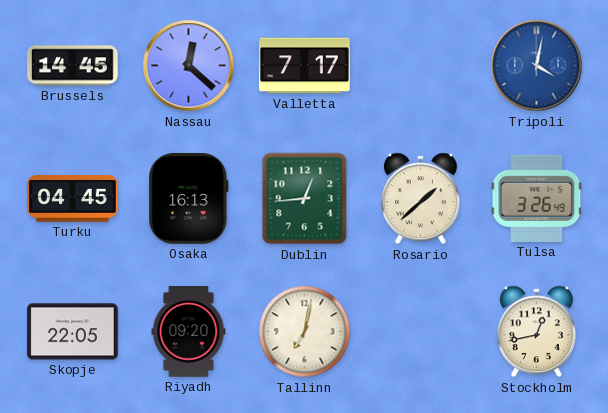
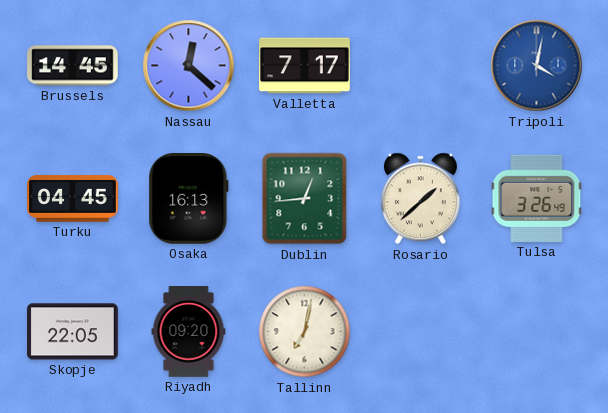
Stockholm: 12:43 -> none (536, 332)
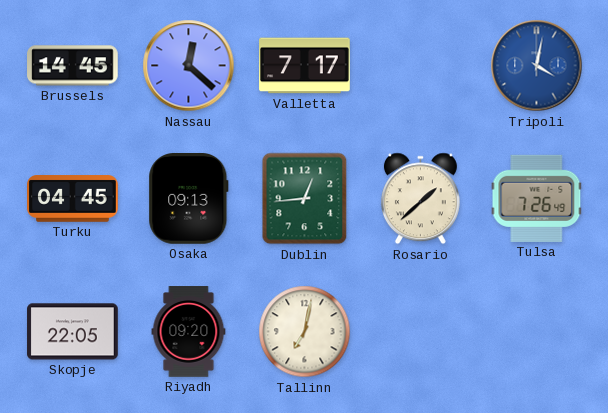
Osaka: 16:13 -> 09:13 (189, 199)
Tulsa: 3:26 -> 7:26 (537, 198)
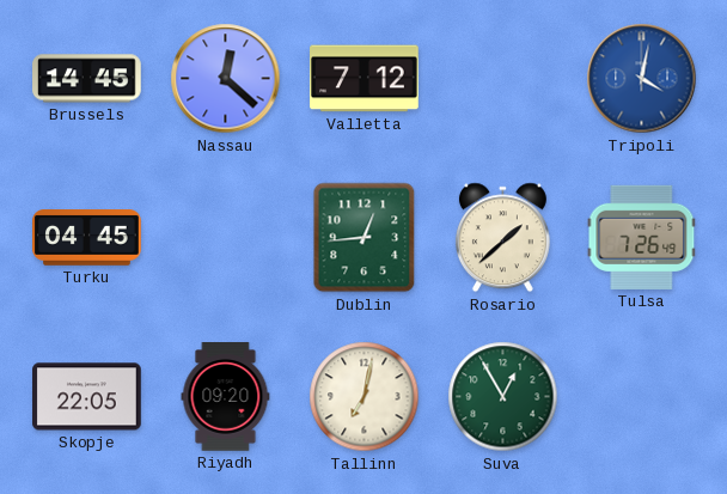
Valletta: 7:17 -> 7:12 (365, 79)
Osaka: 09:13 -> none (189, 199)
Suva: none -> 12:55 (503, 397)
